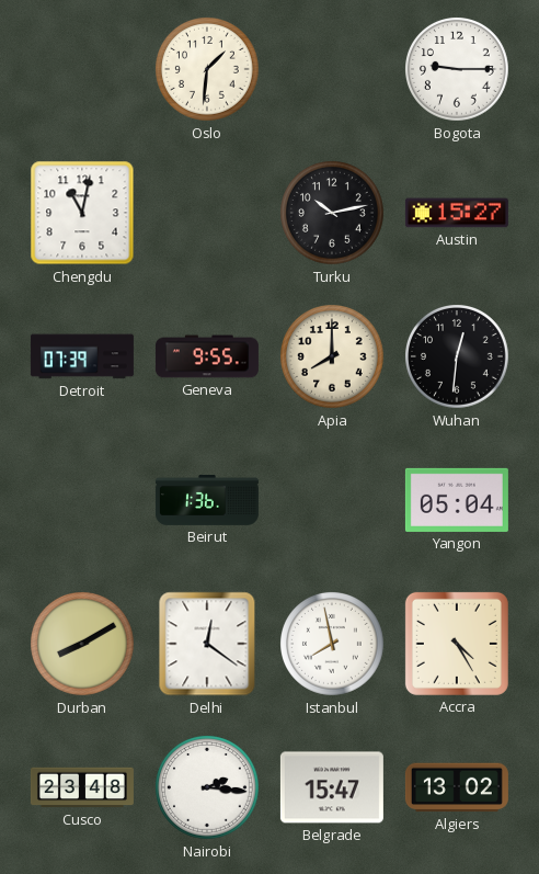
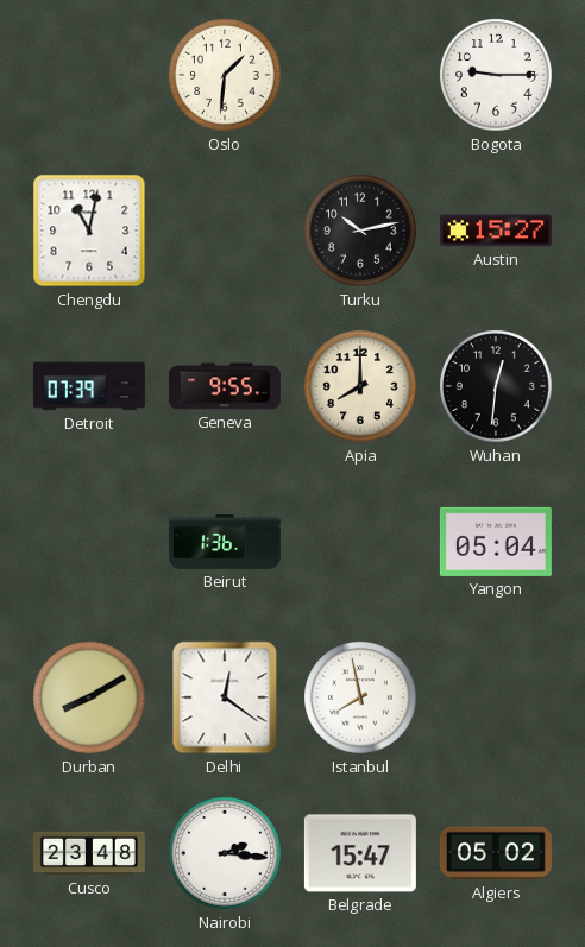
Accra: 4:25 -> none (457, 644)
Algiers: 13:02 -> 05:02 (496, 853)
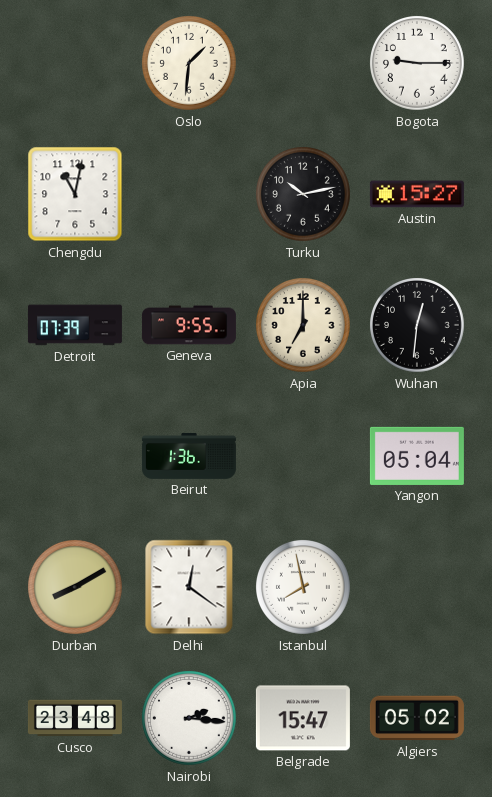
Apia: 8:00 -> 7:00 (304, 326)
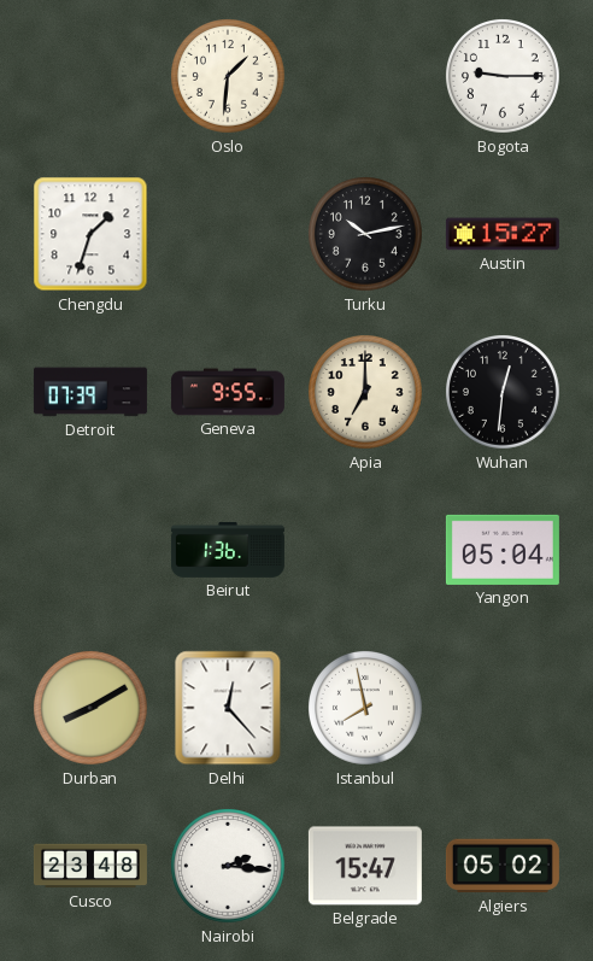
Chengdu: 11:02 -> 1:33 (90, 234)
Delhi: 12:21 -> 12:23 (228, 708)
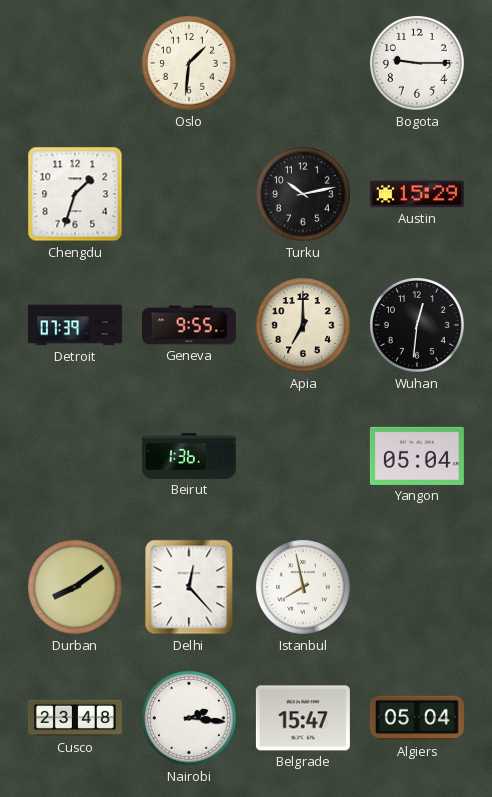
Austin: 15:27 -> 15:29 (417, 194)
Durban: 8:10 -> 8:09 (76, 588)
Algiers: 05:02 -> 05:04 (417, 718)
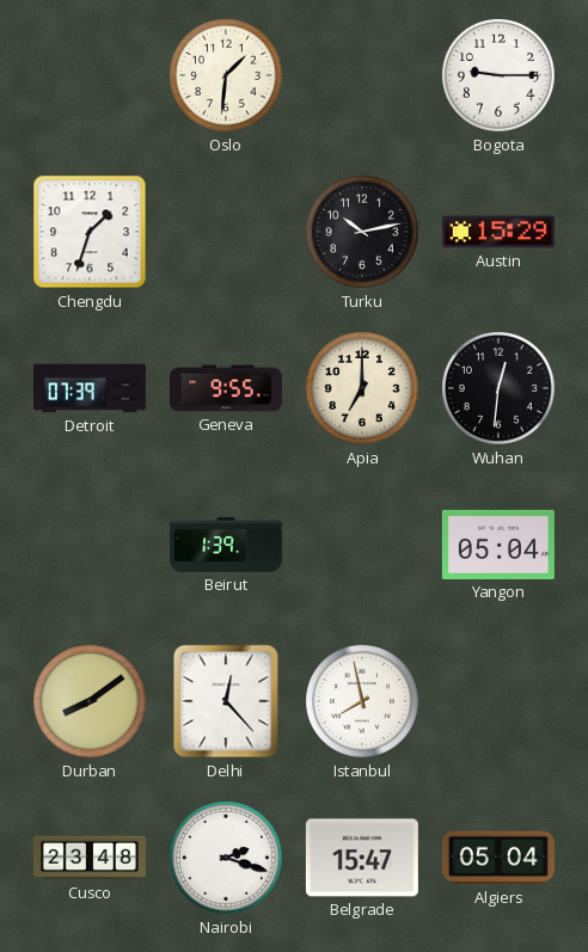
Beirut: 1:36 -> 1:39 (226, 545)
Nairobi: 2:16 -> 2:18 (227, 859)
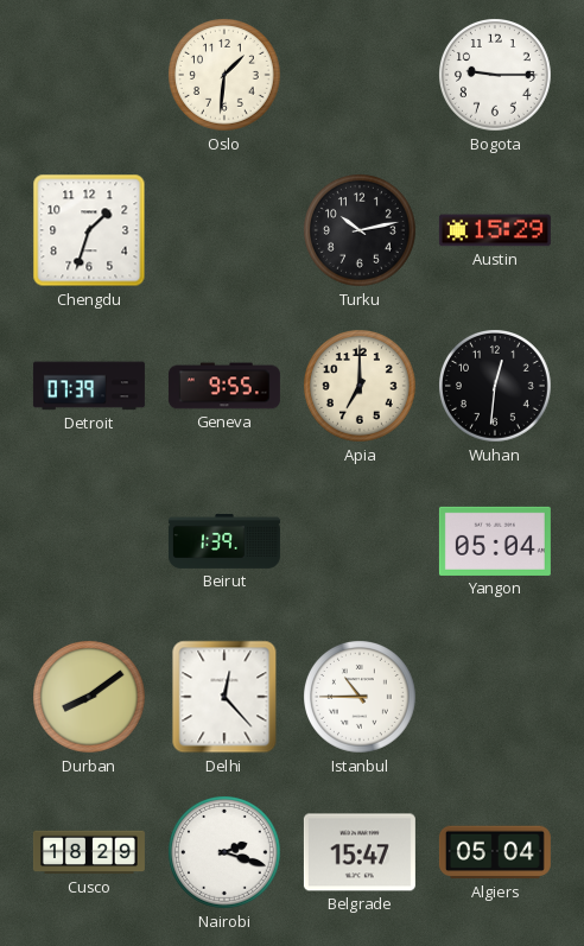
Istanbul: 7:58 -> 10:45 (361, 698)
Cusco: 23:48 -> 18:29 (89, 852)
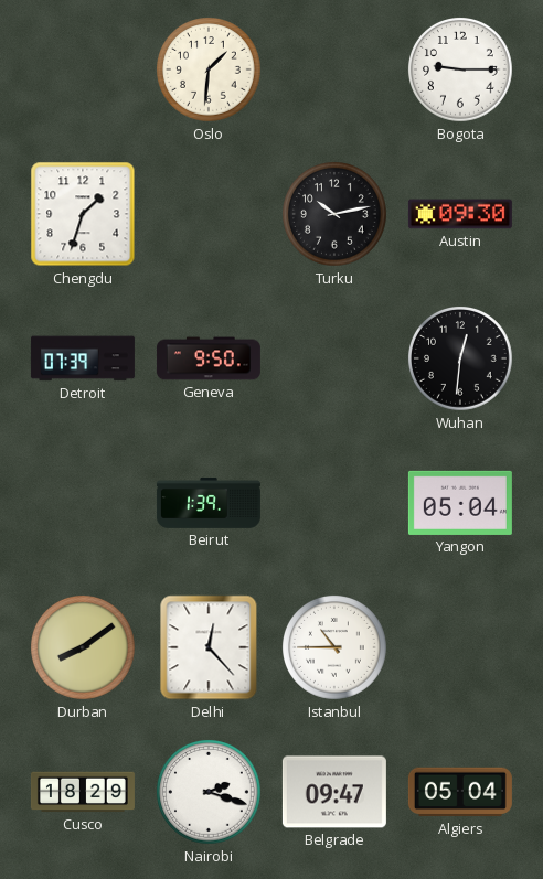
Austin: 15:29 -> 09:30 (460, 214)
Geneva: 9:55 -> 9:50 (209, 358)
Apia: 7:00 -> none (361, 387)
Belgrade: 15:47 -> 09:47 (334, 792)
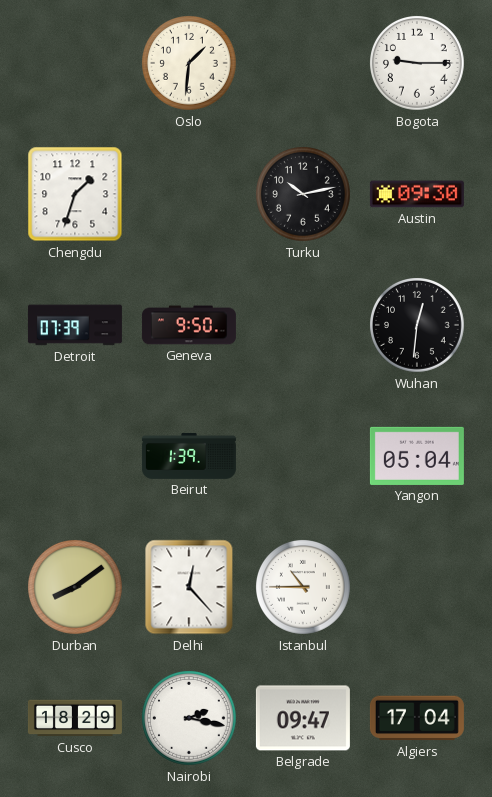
Nairobi: 2:18 -> 2:17 (190, 719)
Algiers: 05:04 -> 17:04 (417, 718)
